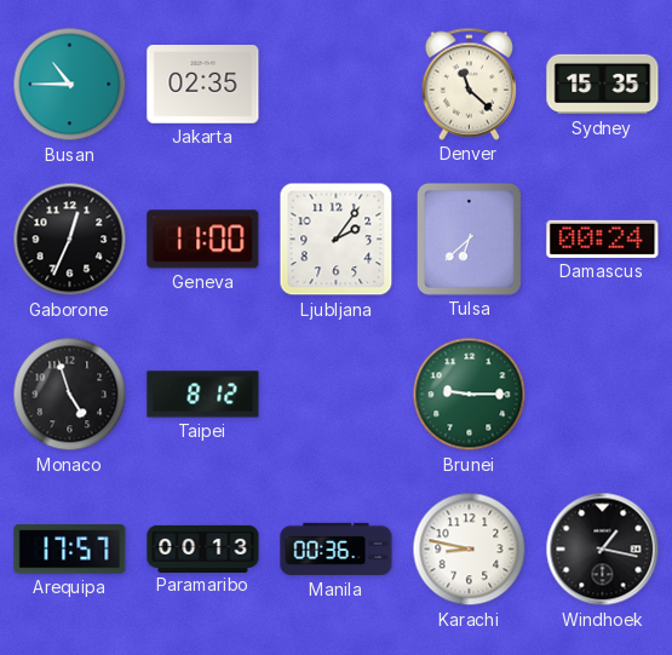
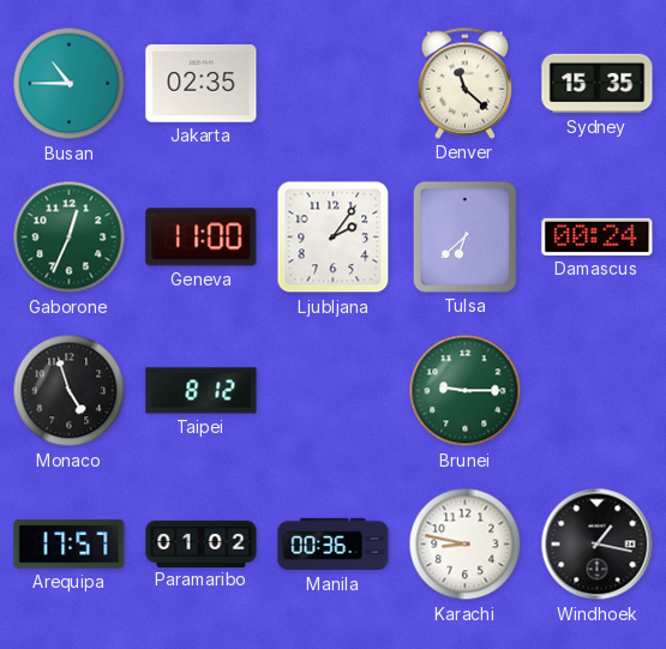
Gaborone dial: black -> green (70, 238)
Paramaribo: 00:13 -> 01:02 (202, 543)
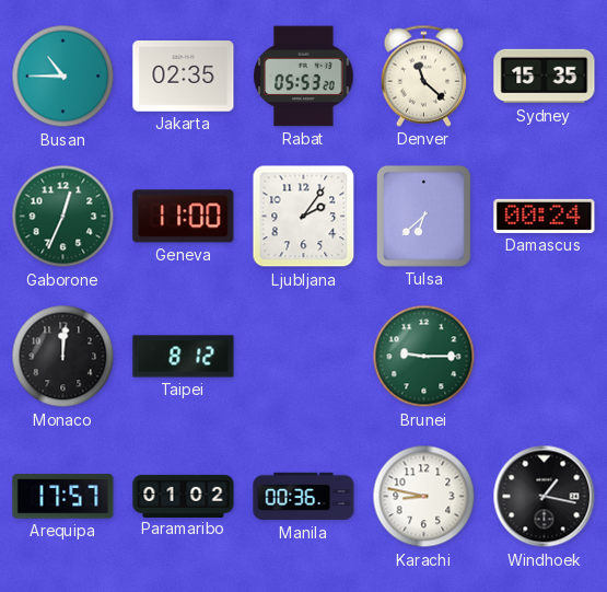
Rabat: none -> 05:53 (304, 77)
Monaco: 4:57 -> 12:01 (63, 357)
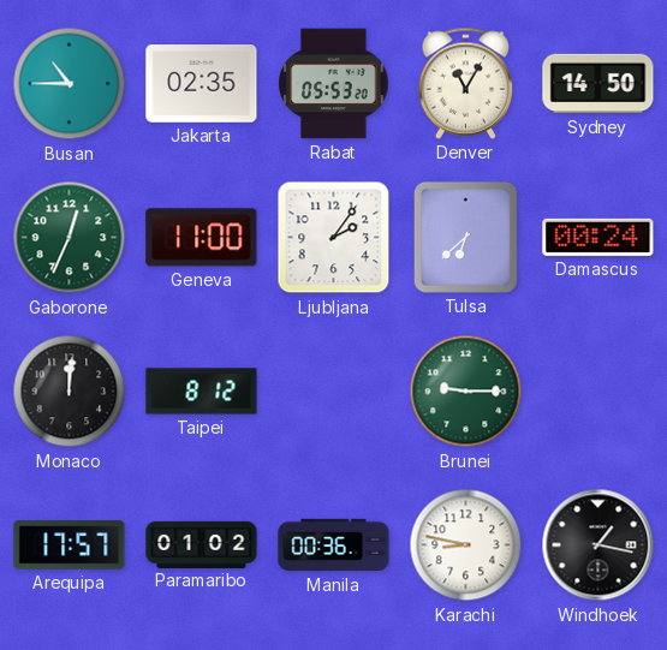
Denver: 11:22 -> 11:05 (466, 83)
Sydney: 15:35 -> 14:50 (598, 84)
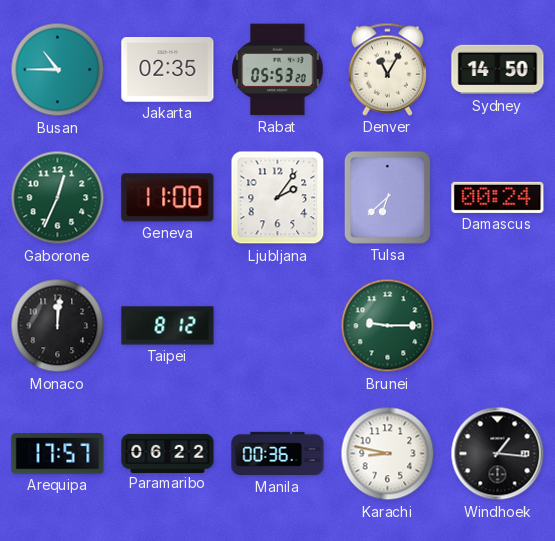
Paramaribo: 01:02 -> 06:22 (168, 453)
Windhoek: 1:17 -> 1:16 (498, 454)
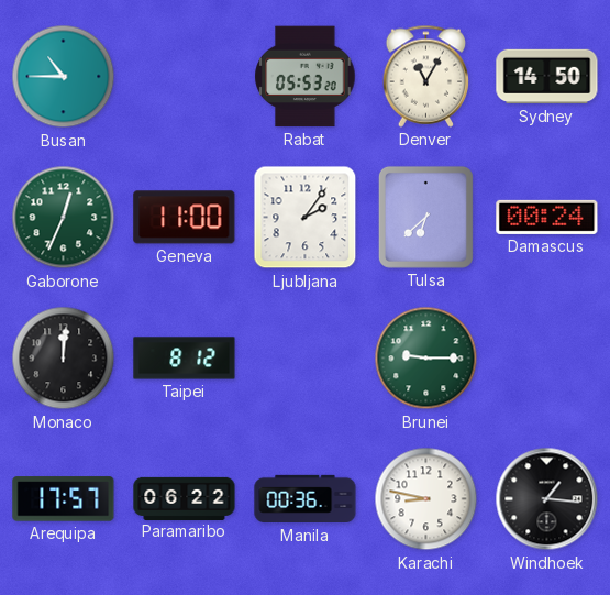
Jakarta: 02:35 -> none (168, 70)
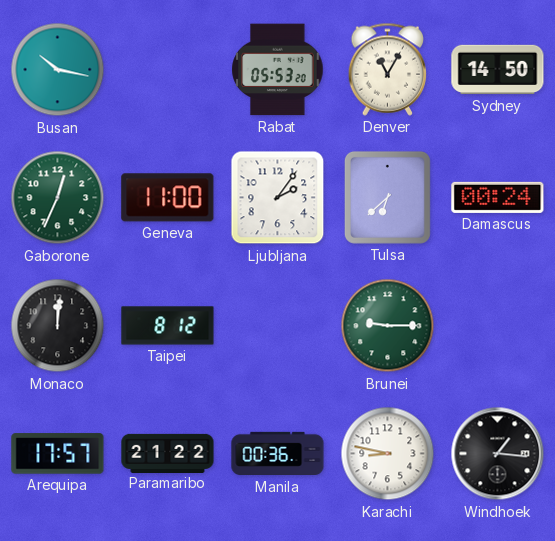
Busan: 10:45 -> 10:17 (58, 70)
Paramaribo: 06:22 -> 21:22 (168, 453)
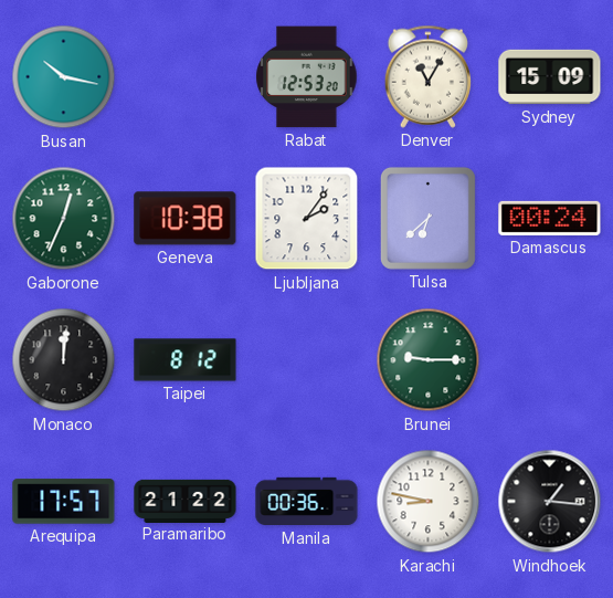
Rabat: 05:53 -> 12:53 (307, 77)
Sydney: 14:50 -> 15:09 (550, 77)
Geneva: 11:00 -> 10:38 (186, 219)
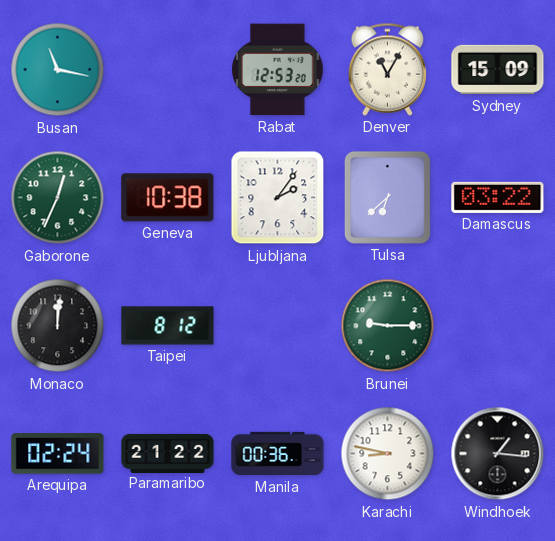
Busan: 10:17 -> 11:17 (58, 70)
Damascus: 00:24 -> 03:22 (498, 197)
Arequipa: 17:57 -> 02:24 (58, 454)
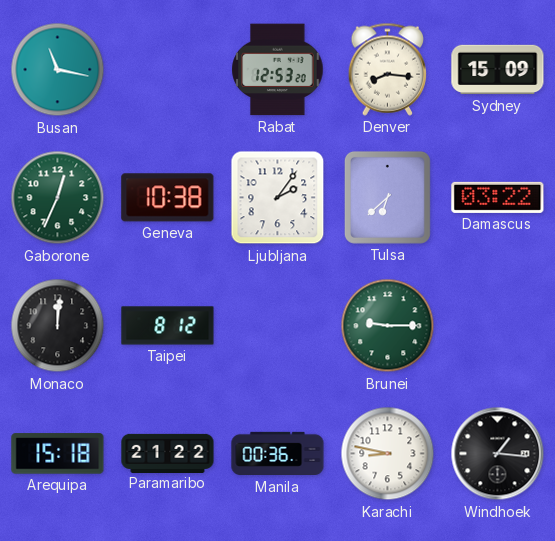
Denver: 11:05 -> 8:16 (388, 69)
Arequipa: 02:24 -> 15:18 (58, 454)
